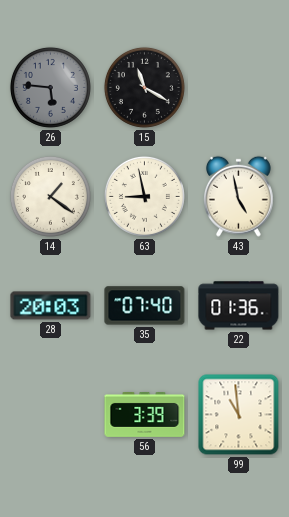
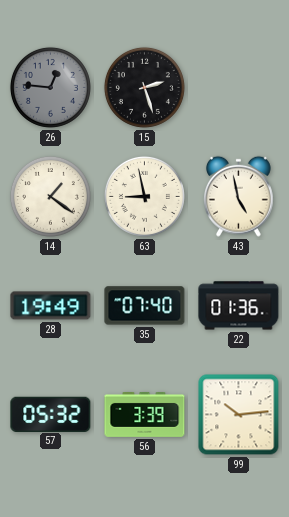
26: 5:46 -> 12:46 (50, 87)
15: 11:20 -> 2:27 (144, 87)
28: 20:03 -> 19:49 (51, 306)
57: none -> 05:32 (51, 414)
99: 10:59 -> 10:14 (239, 415)
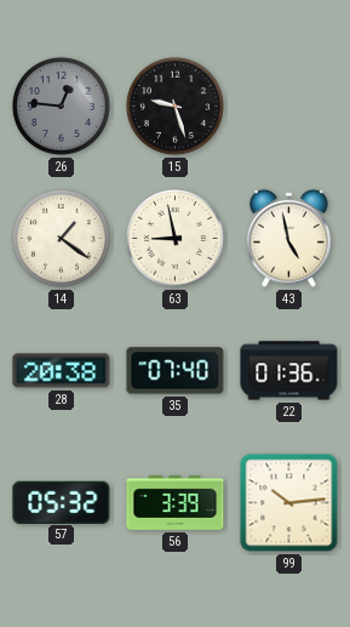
15: 2:27 -> 9:27 (174, 106)
28: 19:49 -> 20:38 (62, 371)
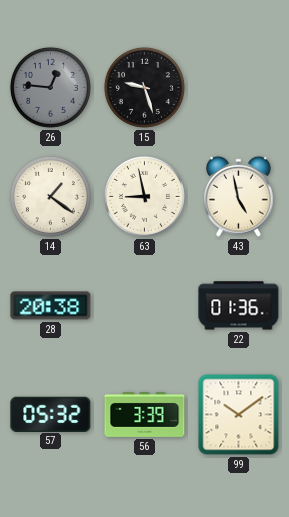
35: 07:40 -> none (176, 371)
99: 10:14 -> 10:09 (239, 415)
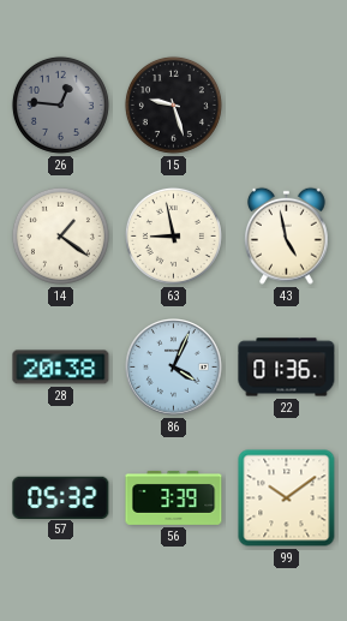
86: none -> 4:04 (174, 368)
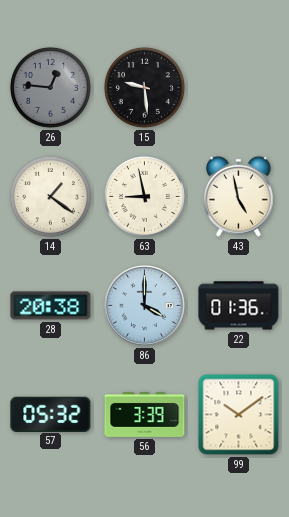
15: 9:27 -> 9:29 (144, 87)
86: 4:04 -> 4:00 (145, 306)
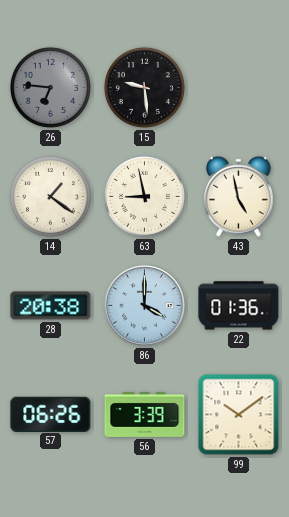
26: 12:46 -> 6:46 (50, 87)
57: 05:32 -> 06:26 (51, 414)
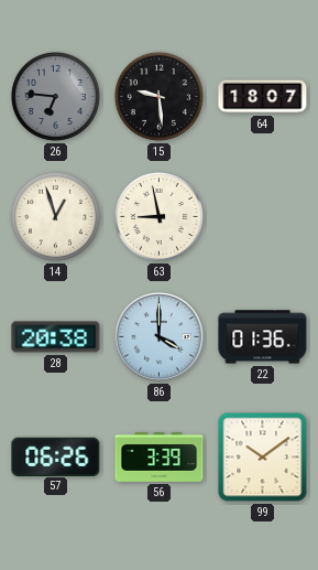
64: none -> 18:07 (263, 97)
14: 1:21 -> 12:57 (55, 216)
43: 4:58 -> none (239, 196)
